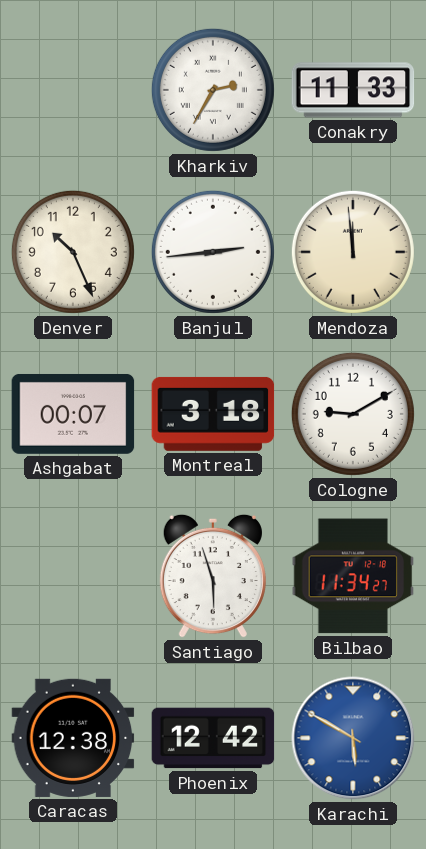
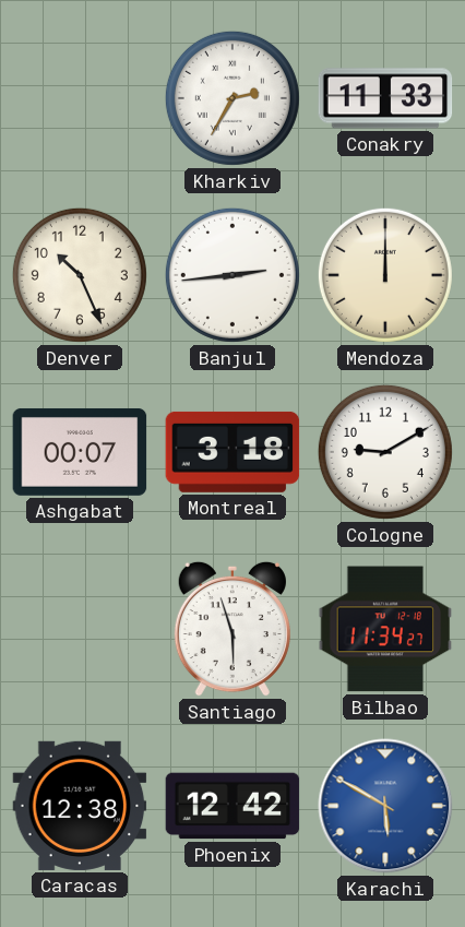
Mendoza: 11:59 -> 12:00 (385, 275)
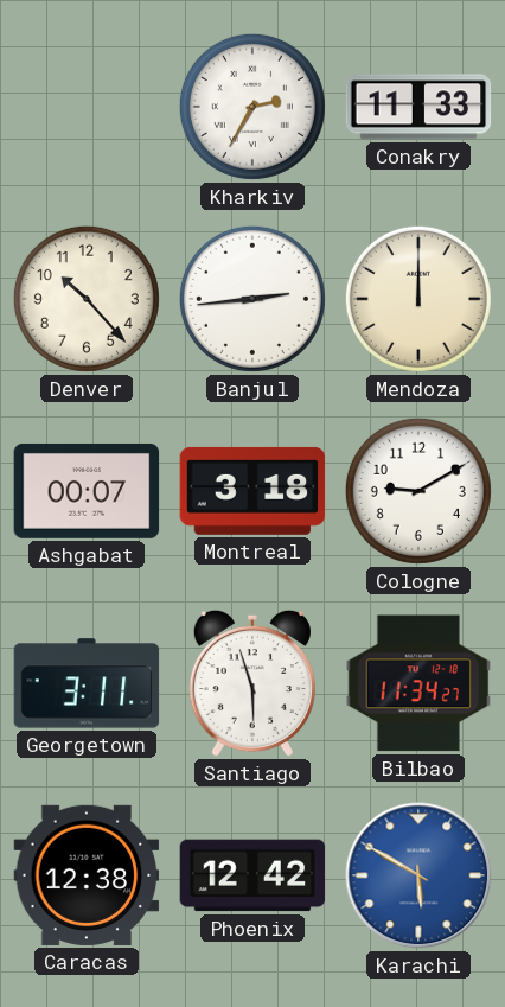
Denver: 10:26 -> 10:23 (87, 299)
Georgetown: none -> 3:11 (87, 683)
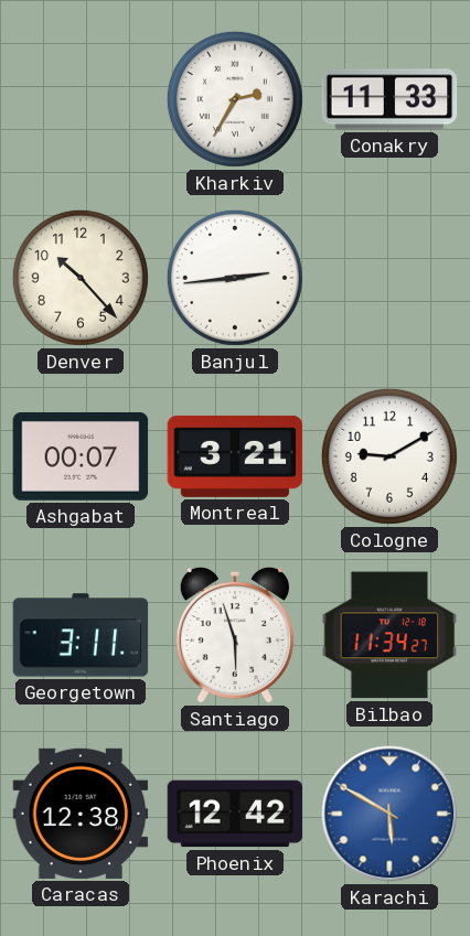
Mendoza: 12:00 -> none (418, 299)
Montreal: 3:18 -> 3:21 (235, 456)
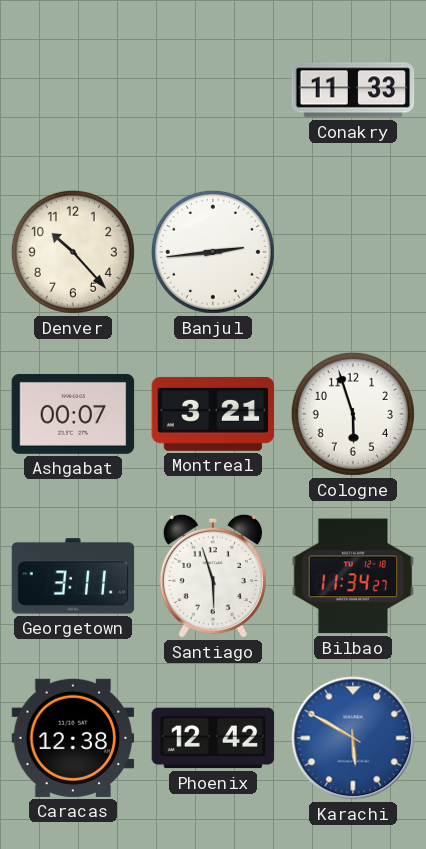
Kharkiv: 2:35 -> none (235, 99)
Cologne: 9:10 -> 5:57 (353, 414)
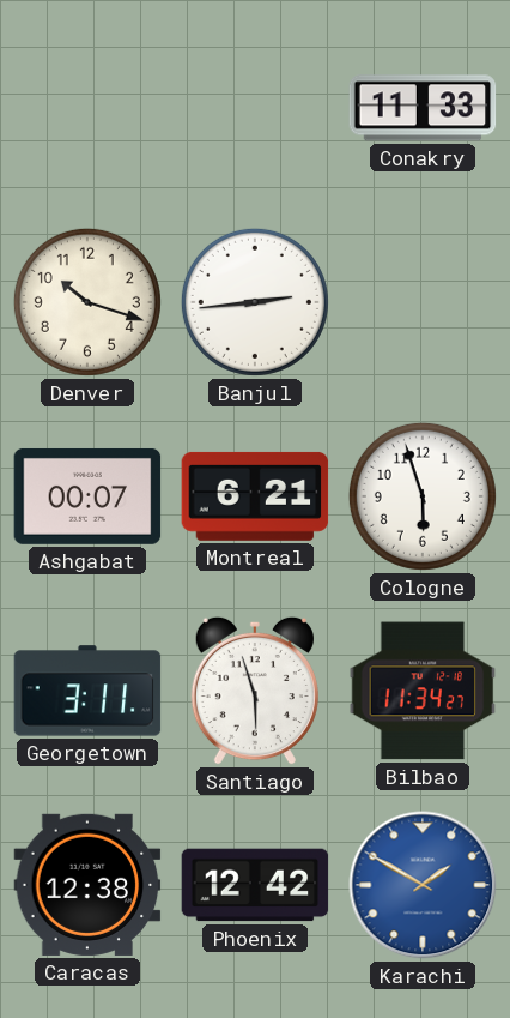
Denver: 10:23 -> 10:18 (87, 302)
Montreal: 3:21 -> 6:21 (255, 496)
Karachi: 5:50 -> 1:50 (423, 885)
